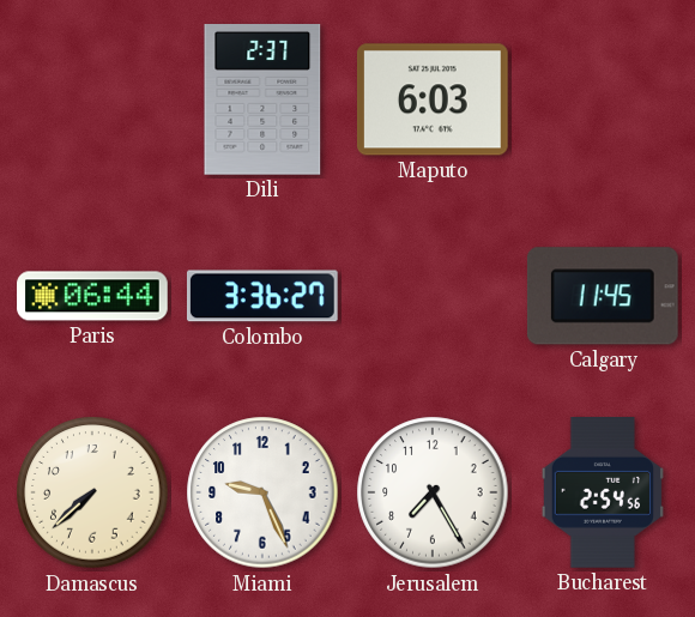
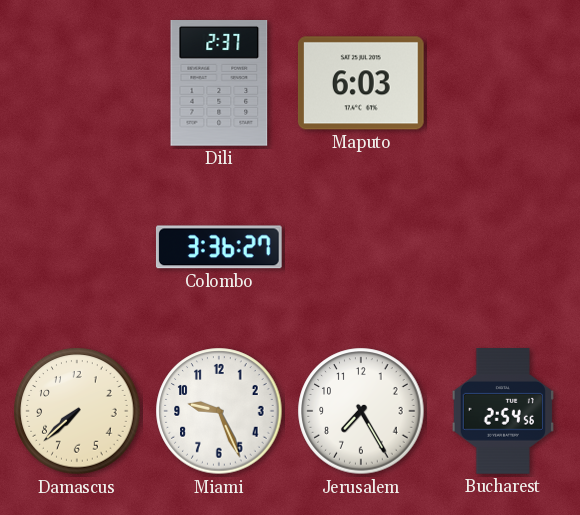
Paris: 06:44 -> none (92, 296)
Calgary: 11:45 -> none (603, 296)
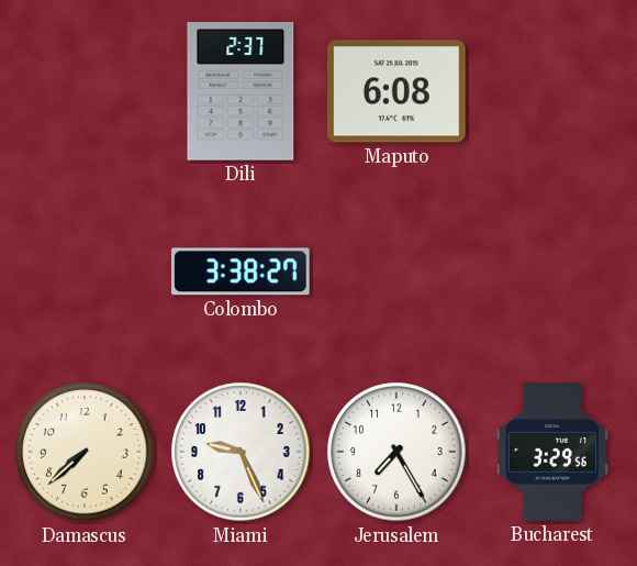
Maputo: 6:03 -> 6:08 (396, 91)
Colombo: 3:36 -> 3:38 (241, 271)
Bucharest: 2:54 -> 3:29 (552, 453)
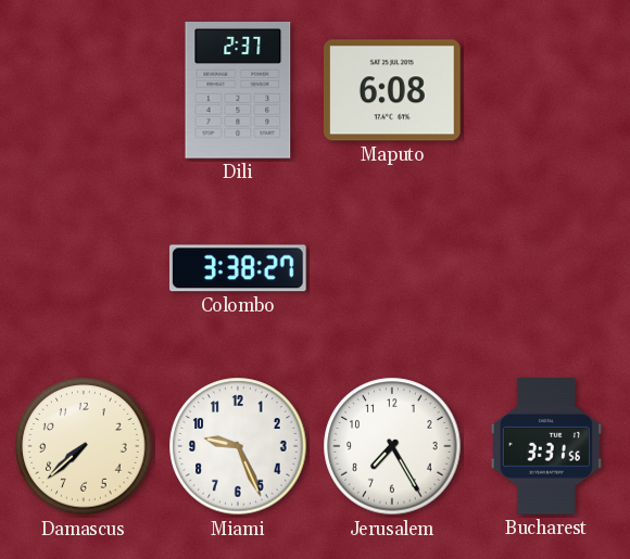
Bucharest: 3:29 -> 3:31 (546, 447)
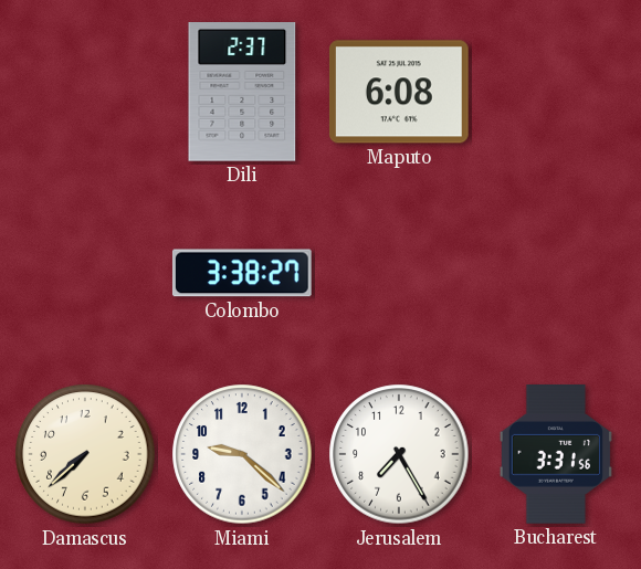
Miami: 9:26 -> 9:22 (242, 454)
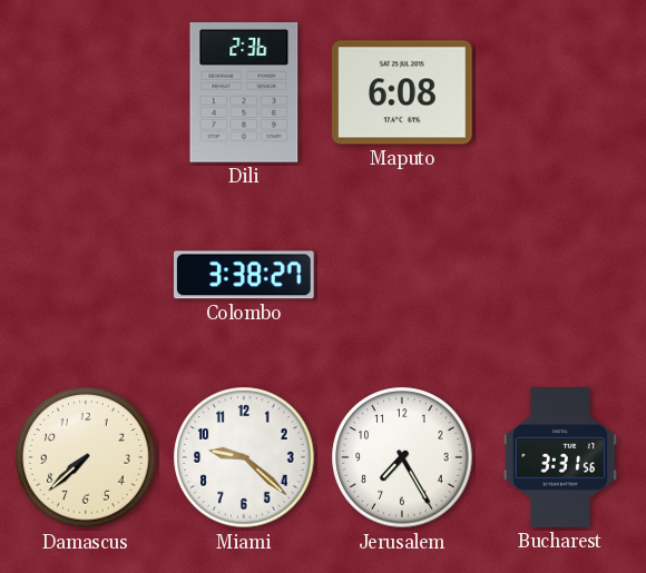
Dili: 2:37 -> 2:36 (244, 93)
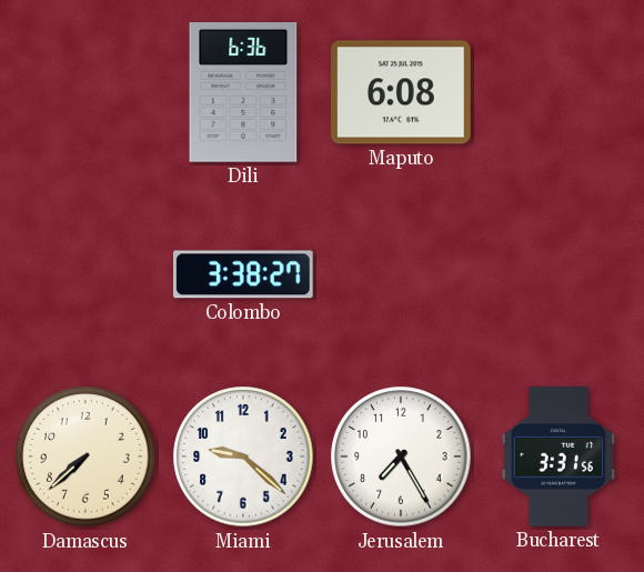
Dili: 2:36 -> 6:36 (243, 93)
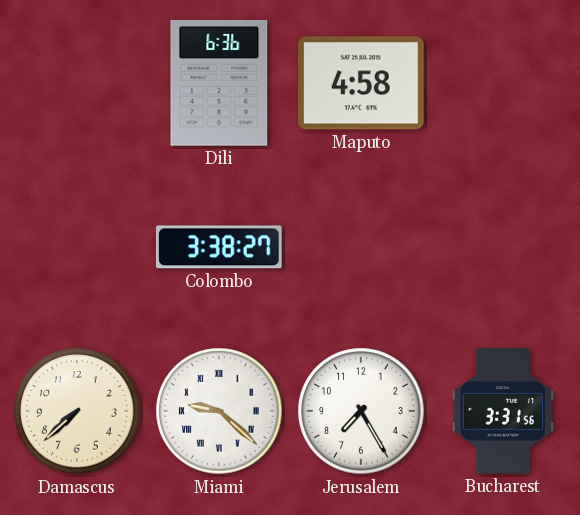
Maputo: 6:08 -> 4:58 (361, 83)
Miami numerals: Arabic -> Roman (219, 411)
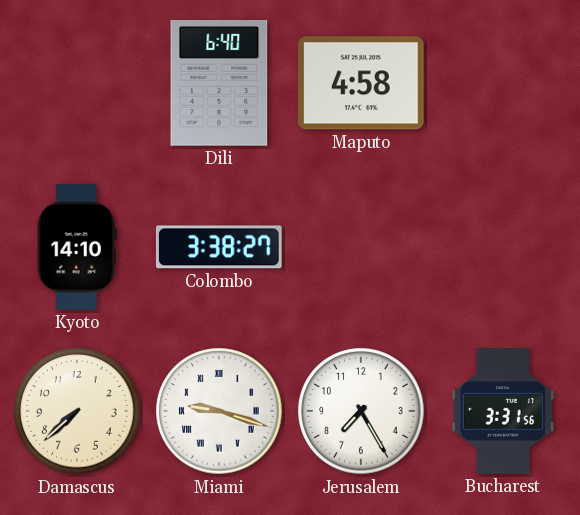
Dili: 6:36 -> 6:40 (219, 84)
Kyoto: none -> 14:10 (77, 248)
Miami: 9:22 -> 9:18 (219, 411)
